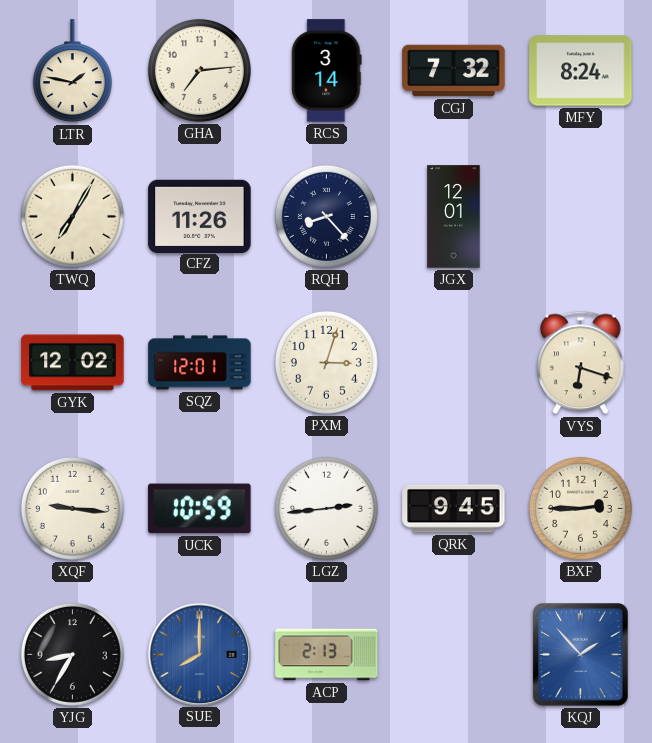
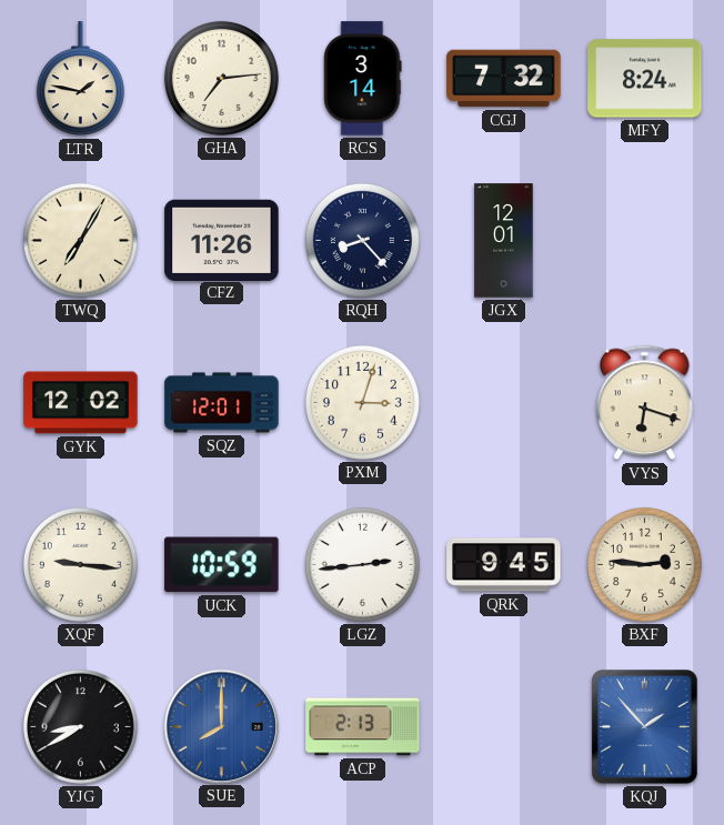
BXF: 2:45 -> 2:46 (644, 564)
YJG: 8:35 -> 8:40 (80, 726)
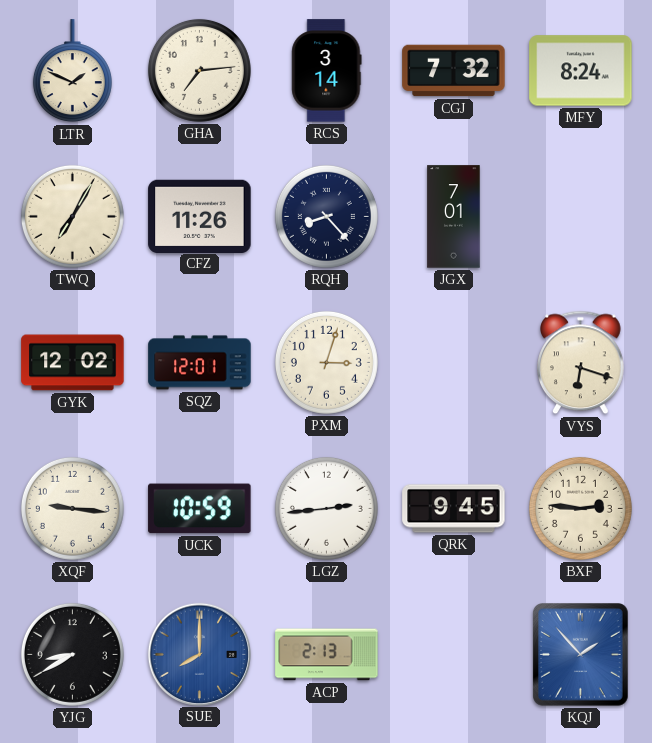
LTR: 1:47 -> 1:49 (72, 71)
JGX: 12:01 -> 7:01 (454, 217)
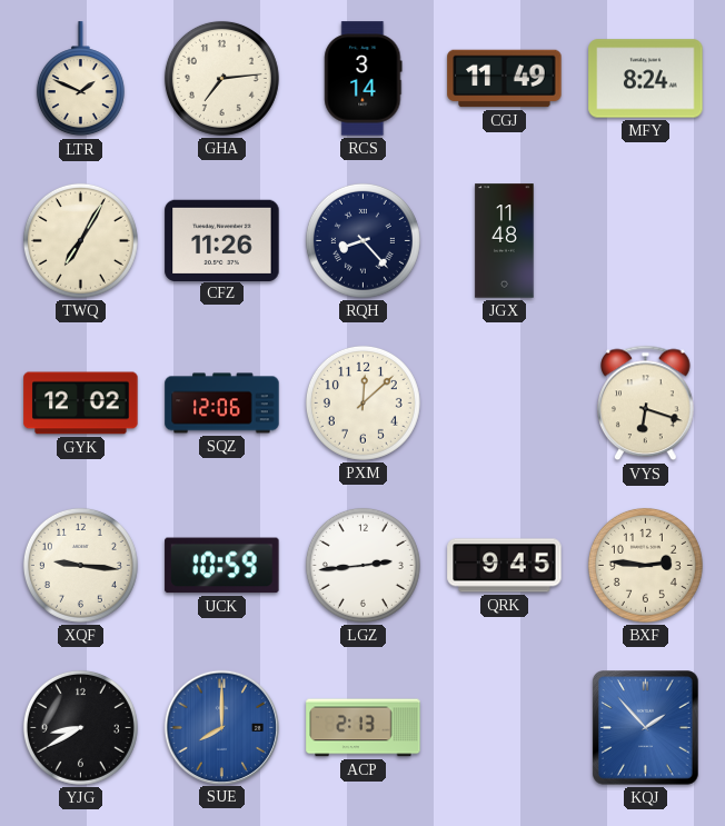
CGJ: 7:32 -> 11:49 (505, 79)
JGX: 7:01 -> 11:48 (505, 241)
SQZ: 12:01 -> 12:06 (222, 404)
PXM: 3:03 -> 12:08 (362, 402)
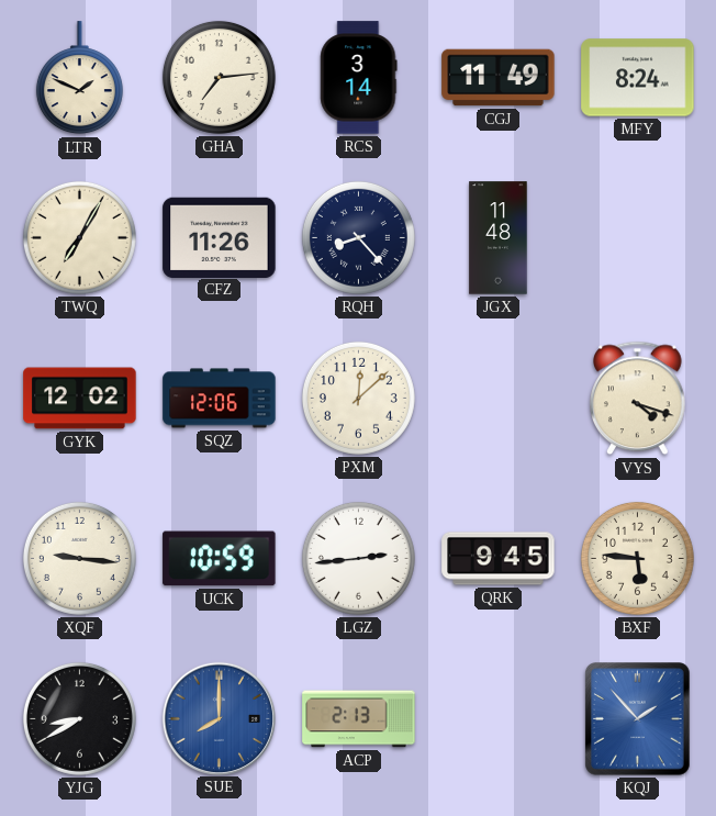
VYS: 6:18 -> 4:18 (638, 399)
BXF: 2:46 -> 5:46 (637, 558)
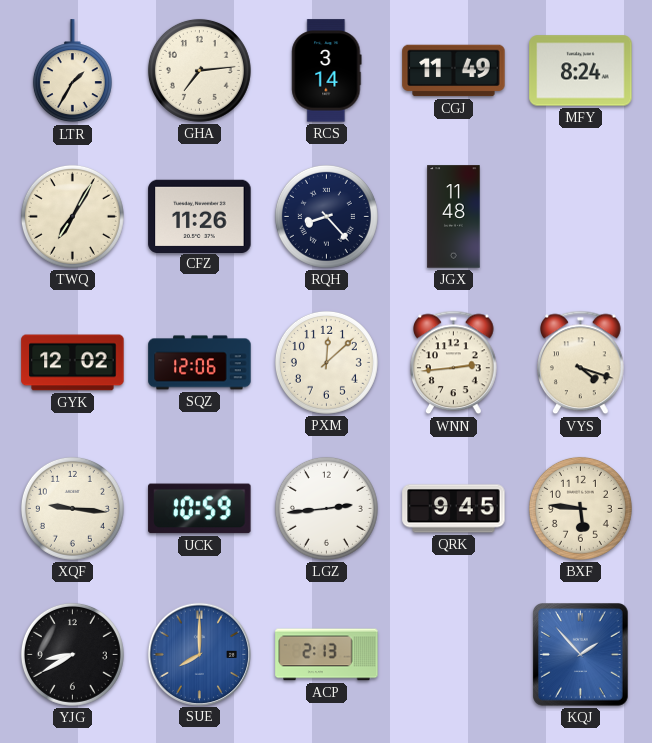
LTR: 1:49 -> 1:35 (72, 71)
WNN: none -> 2:44 (454, 363)
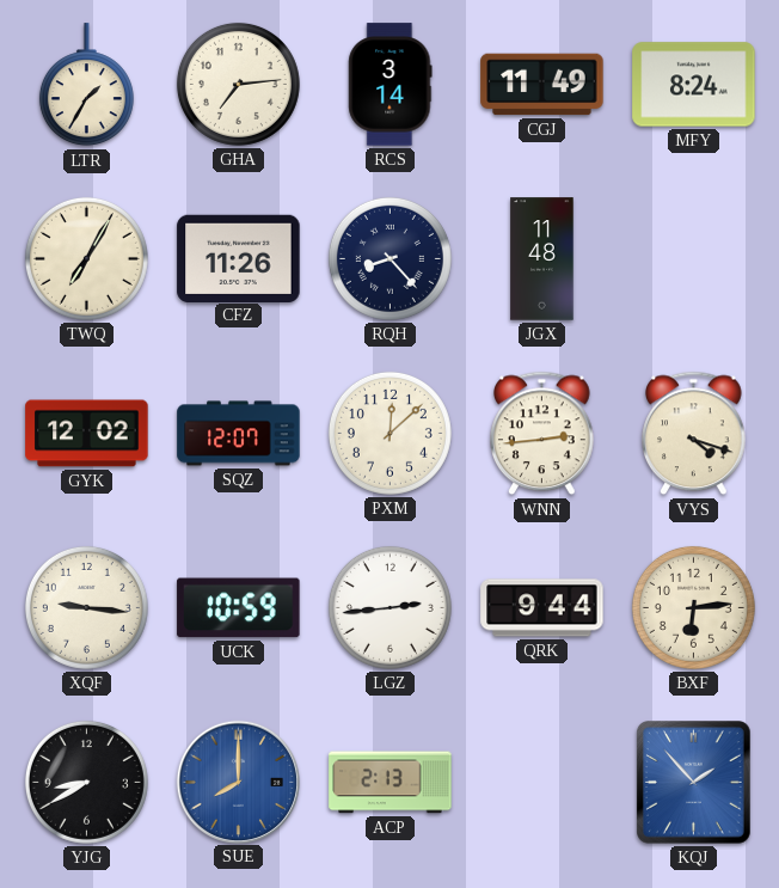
SQZ: 12:06 -> 12:07 (239, 434)
QRK: 9:45 -> 9:44 (542, 608)
BXF: 5:46 -> 6:14 (693, 607)
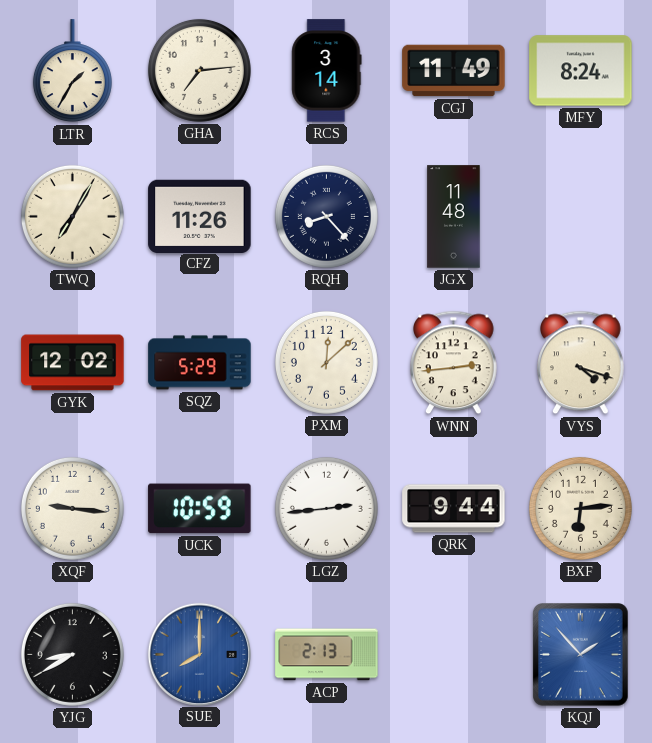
SQZ: 12:07 -> 5:29 (200, 363)
